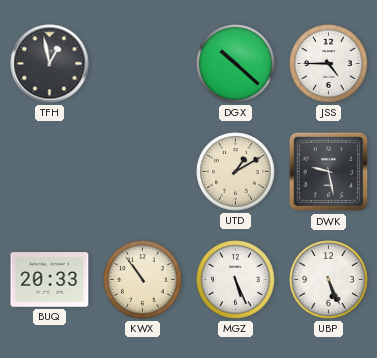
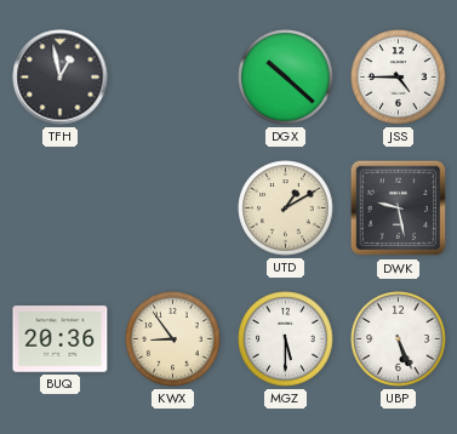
BUQ: 20:33 -> 20:36 (61, 339)
KWX: 10:54 -> 8:54 (173, 339)
MGZ: 5:26 -> 5:30 (286, 339)
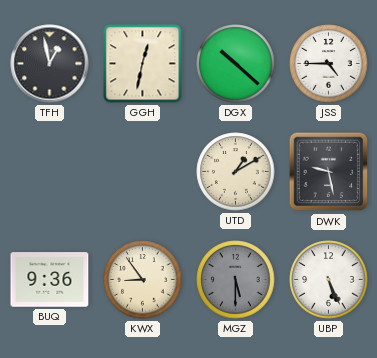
GGH: none -> 12:32 (143, 64)
BUQ: 20:36 -> 9:36 (50, 280)
MGZ dial: white -> grey (236, 280)
